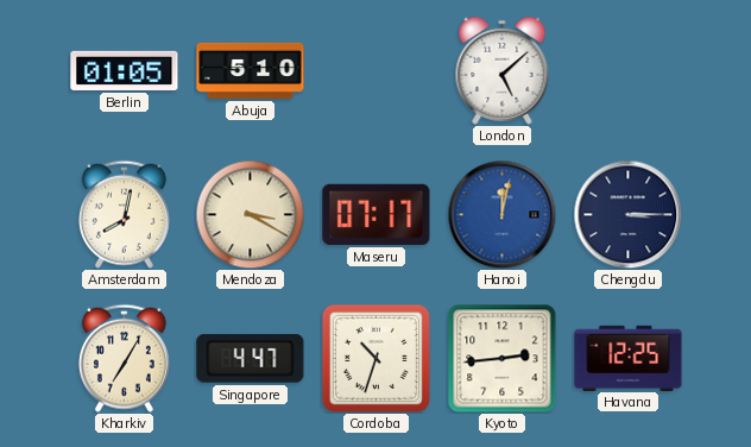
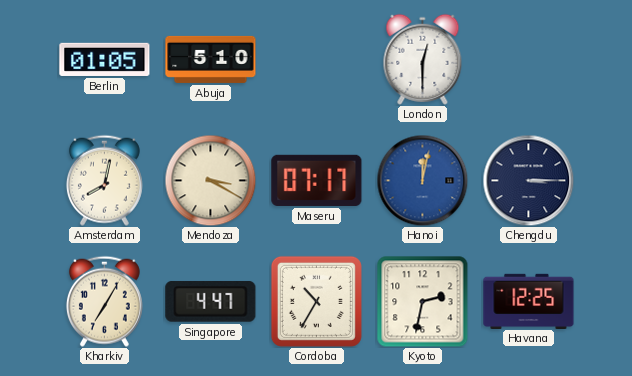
London: 5:08 -> 12:30 (423, 59)
Cordoba: 10:33 -> 10:35 (316, 301)
Kyoto: 2:44 -> 2:32 (423, 302)
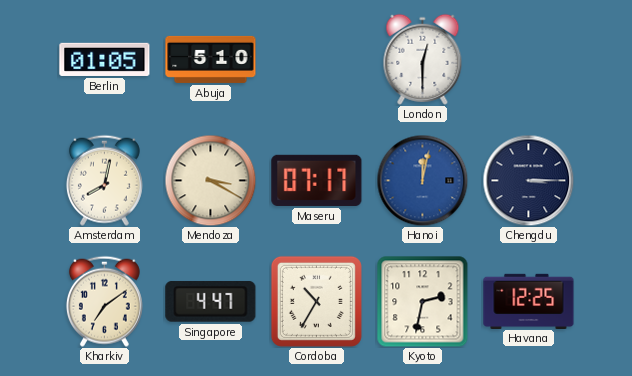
Kharkiv: 7:05 -> 7:09 (104, 301)
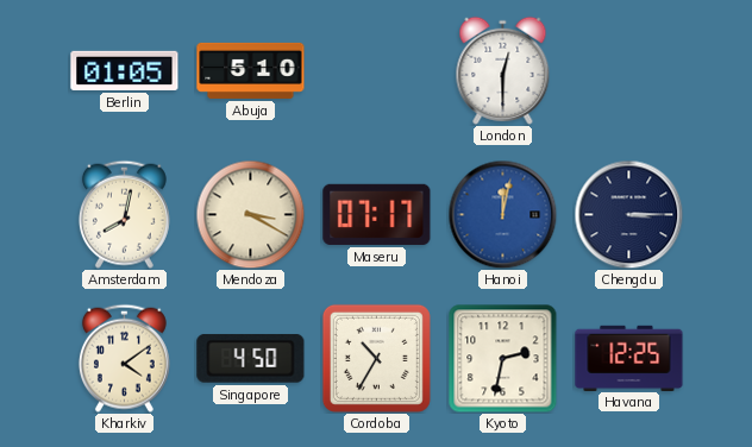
Kharkiv: 7:09 -> 4:09 (124, 358)
Singapore: 4:47 -> 4:50 (251, 359)
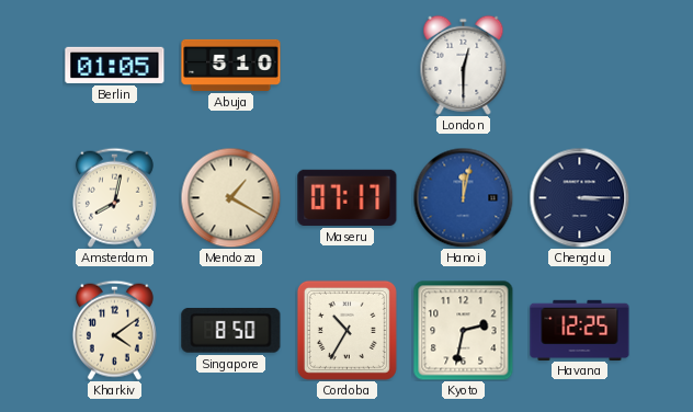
Mendoza: 3:20 -> 1:20 (230, 197)
Singapore: 4:50 -> 8:50 (231, 331)
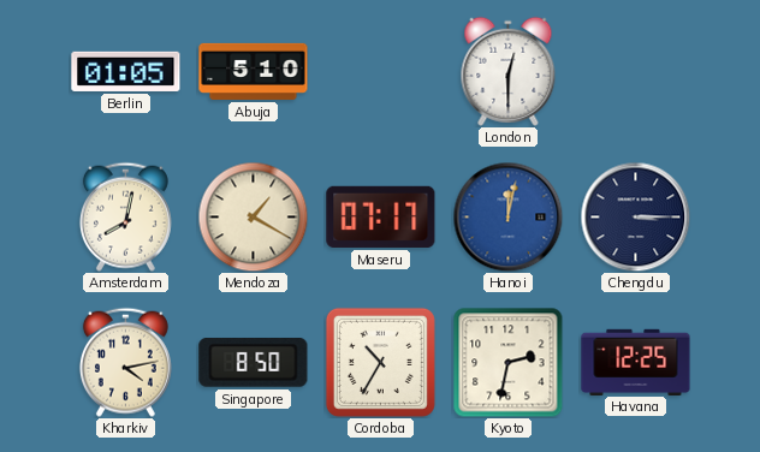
Kharkiv: 4:09 -> 4:13 (125, 362)
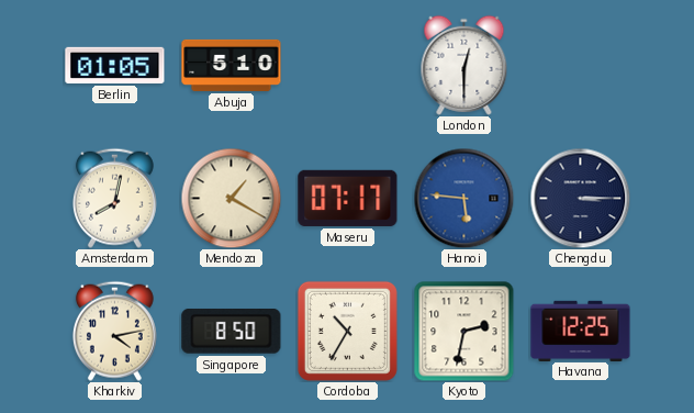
Hanoi: 12:02 -> 5:46 (463, 198)
